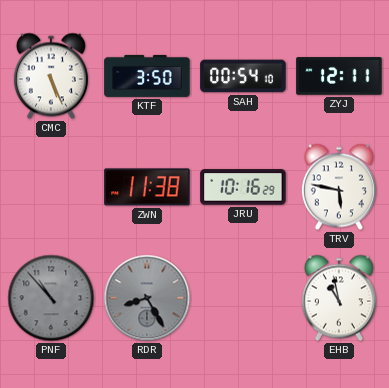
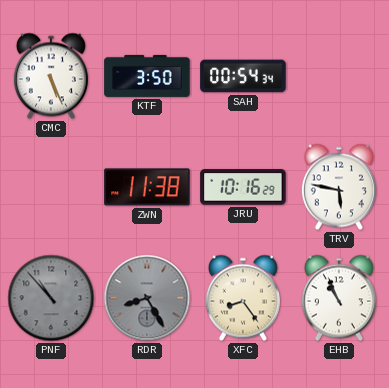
SAH: 00:54:10 -> 00:54:34 (243, 76)
ZYJ: 12:11 -> none (339, 76)
XFC: none -> 8:24 (243, 298)
EHB: 10:58 -> 10:56 (339, 298)
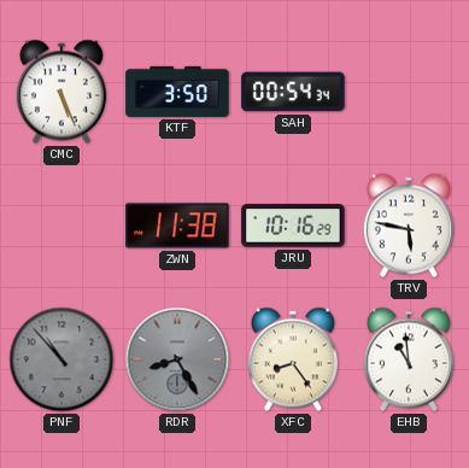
EHB: 10:56 -> 10:59 (409, 359)
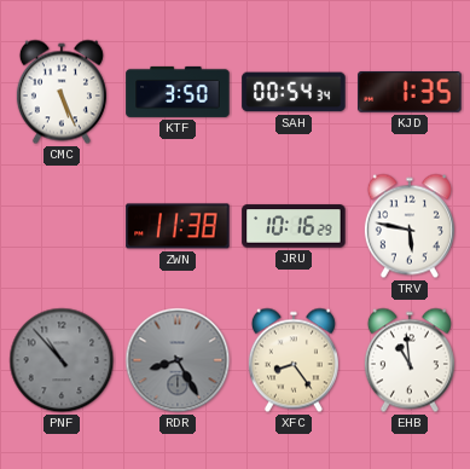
KJD: none -> 1:35 (410, 93)
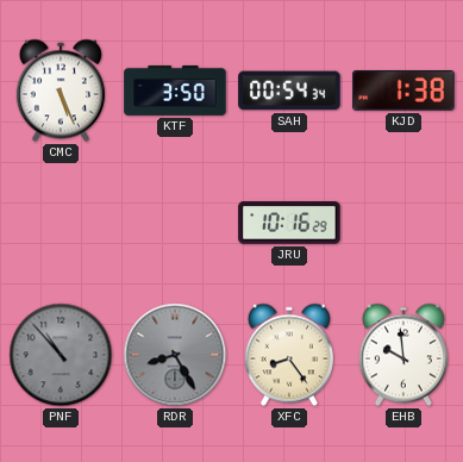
KJD: 1:35 -> 1:38 (403, 92)
ZWN: 11:38 -> none (178, 226)
TRV: 5:47 -> none (410, 226)
EHB: 10:59 -> 9:59 (403, 355)
